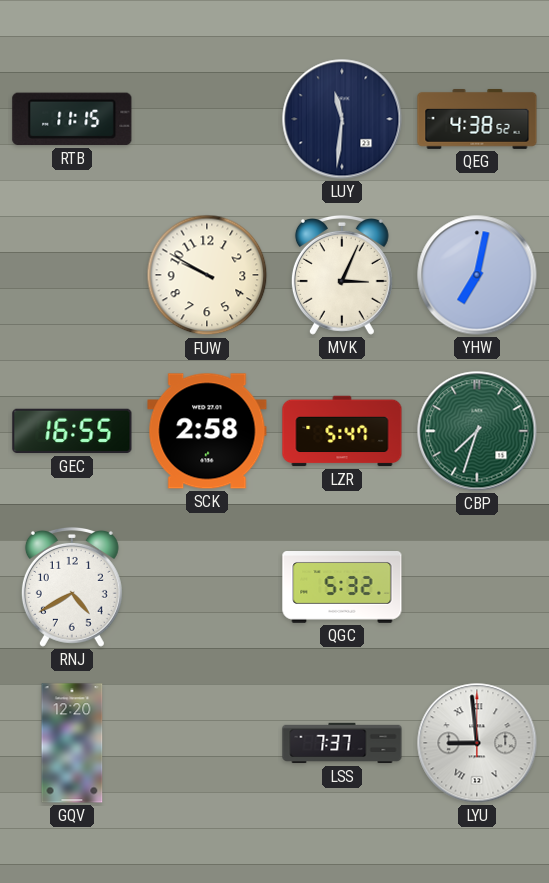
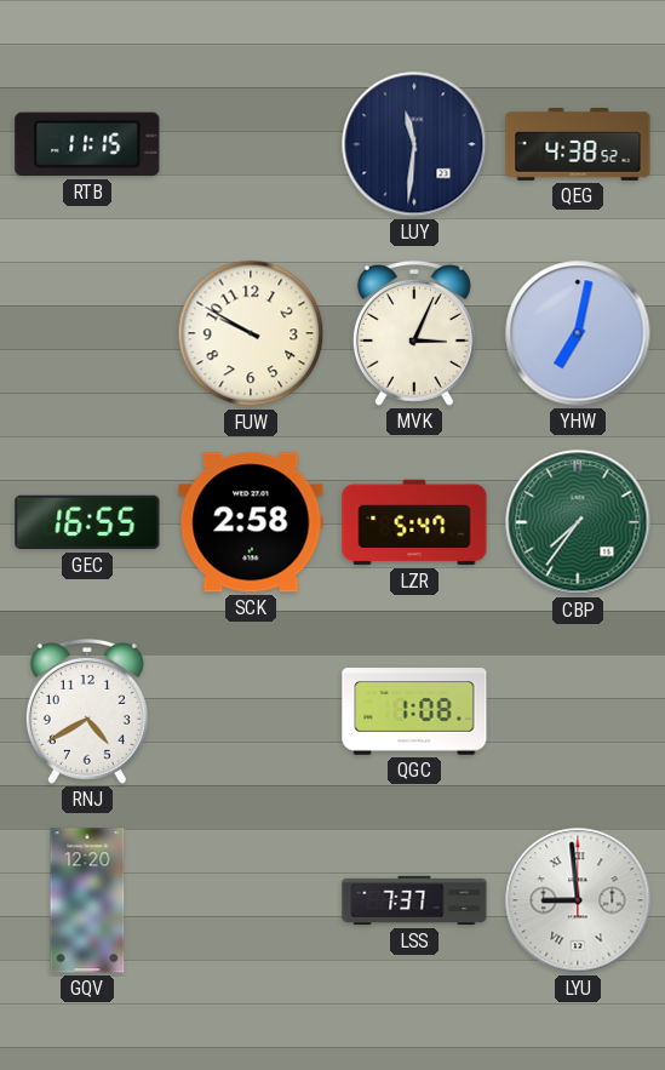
CBP: 7:33 -> 7:36 (578, 522)
QGC: 5:32 -> 1:08 (414, 713)
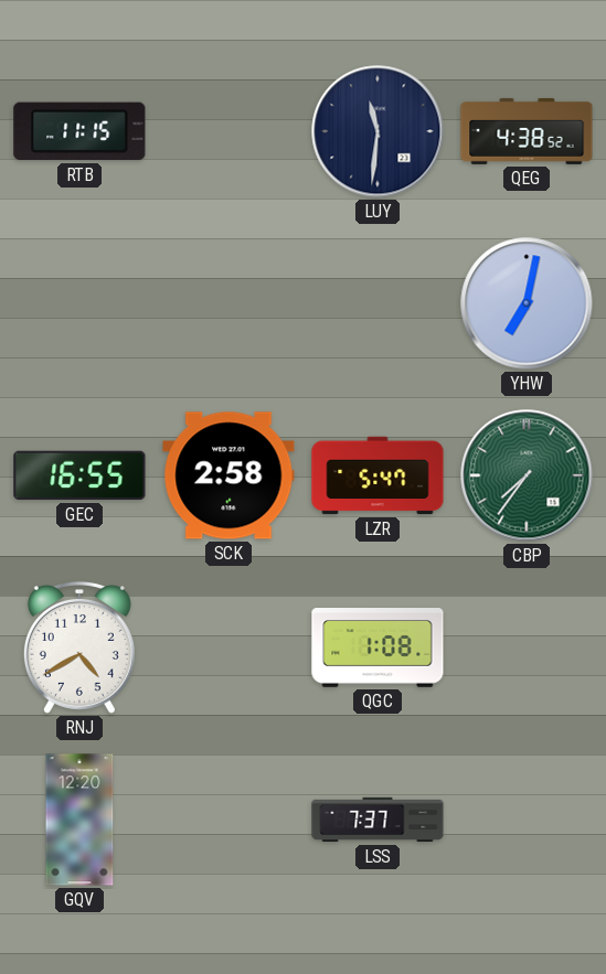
FUW: 9:50 -> none (251, 333)
MVK: 3:04 -> none (414, 333)
LYU: 8:59 -> none (578, 900)
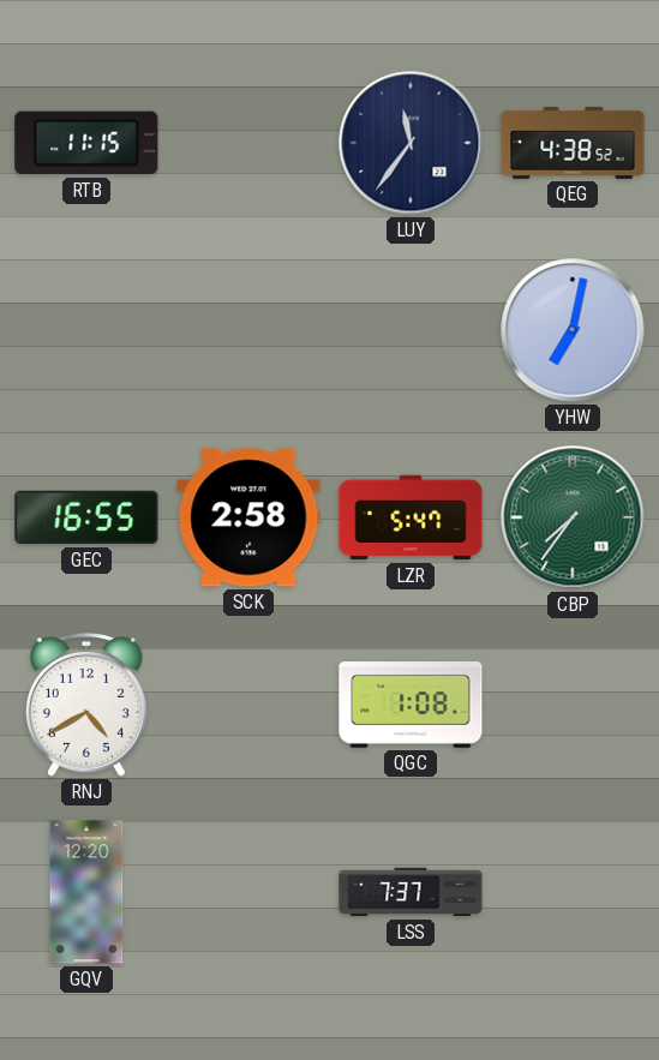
LUY: 11:31 -> 11:36 (411, 143)
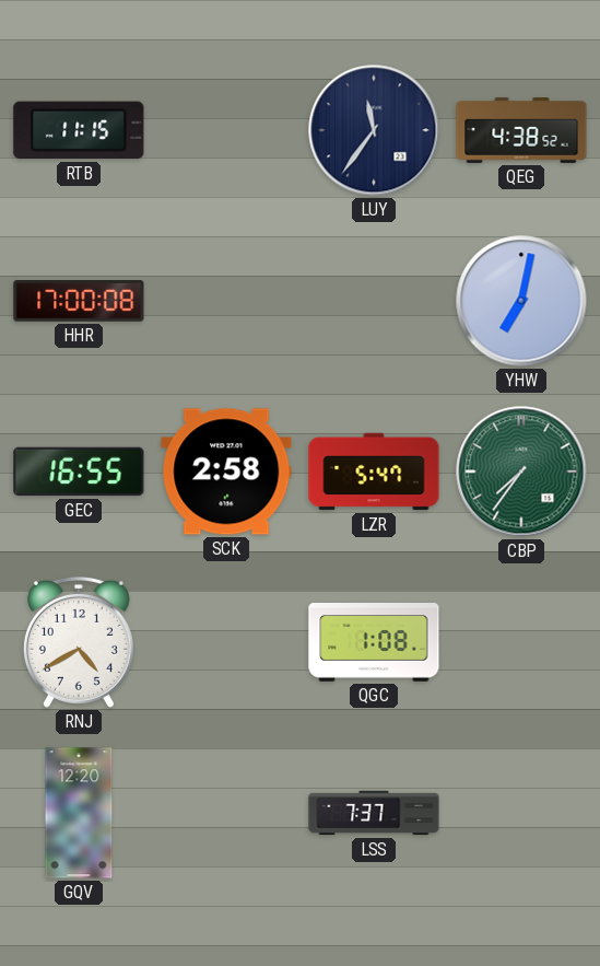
HHR: none -> 17:00 (79, 301)
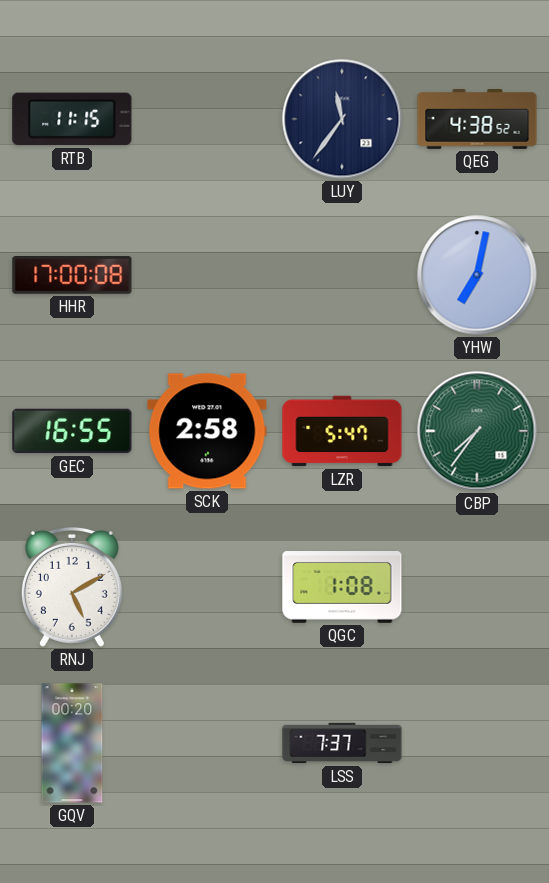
RNJ: 4:40 -> 5:10 (72, 587)
GQV: 12:20 -> 00:20 (72, 743)
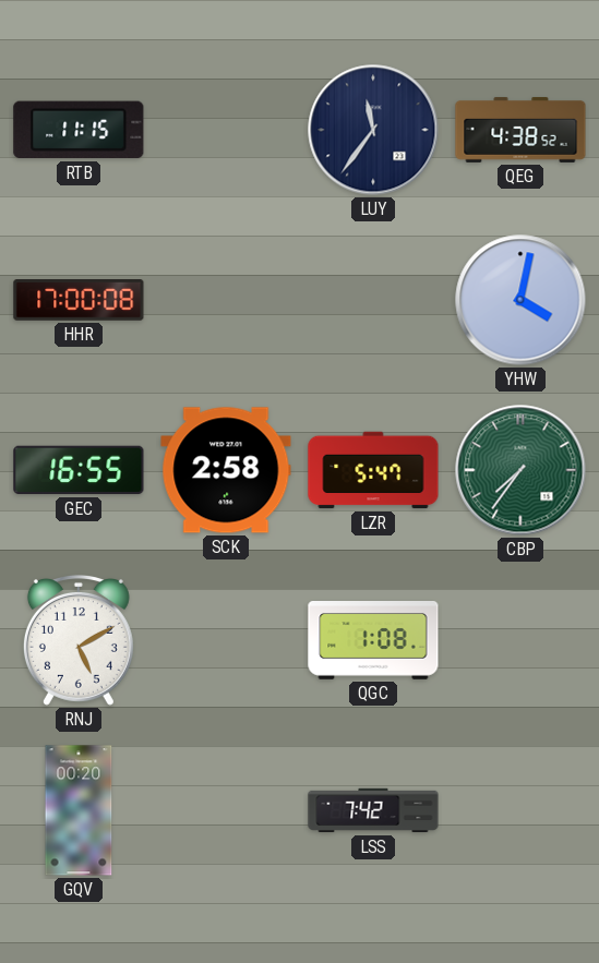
YHW: 7:02 -> 4:02 (520, 300)
LSS: 7:37 -> 7:42 (373, 810)
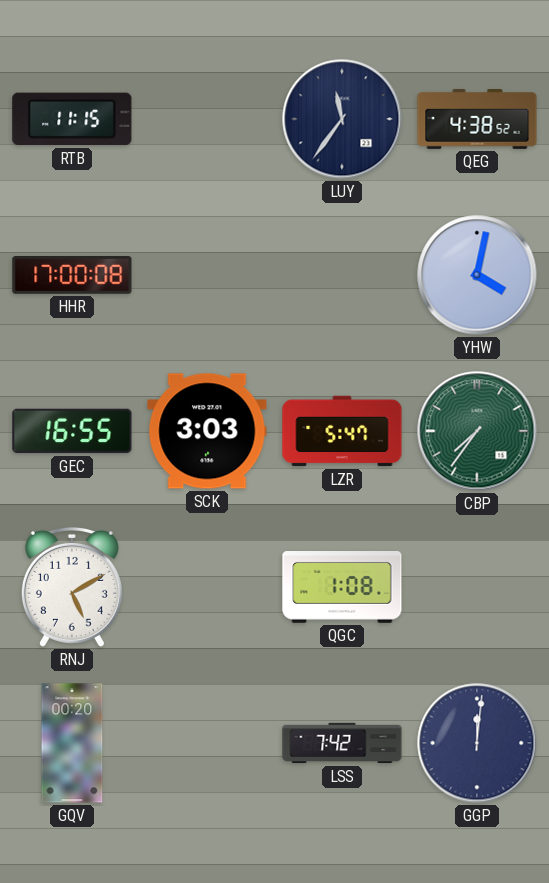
SCK: 2:58 -> 3:03 (207, 431)
GGP: none -> 12:01 (477, 743)
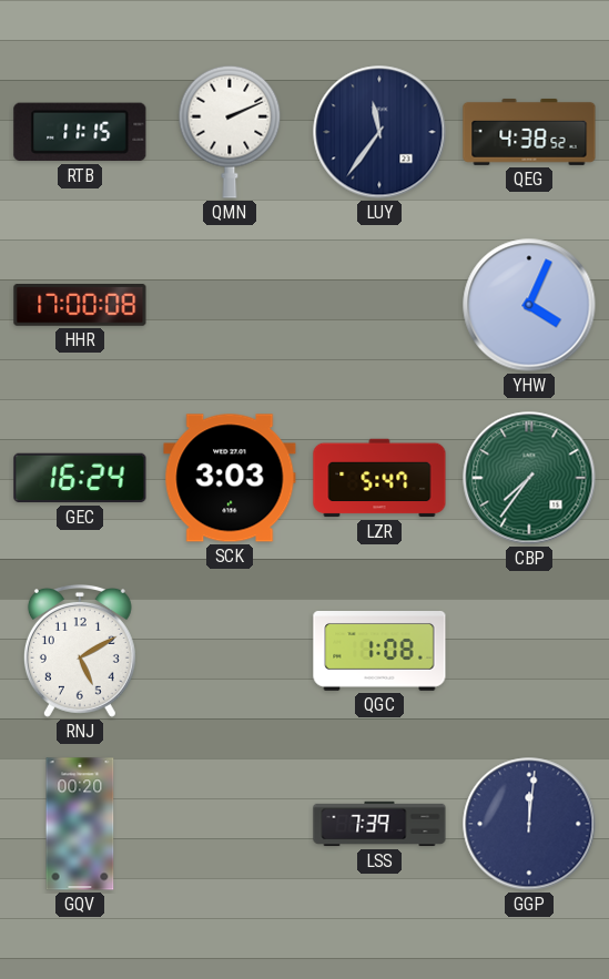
QMN: none -> 2:11 (230, 132)
YHW: 4:02 -> 4:04 (529, 305)
GEC: 16:55 -> 16:24 (80, 478)
LSS: 7:42 -> 7:39 (379, 824)
